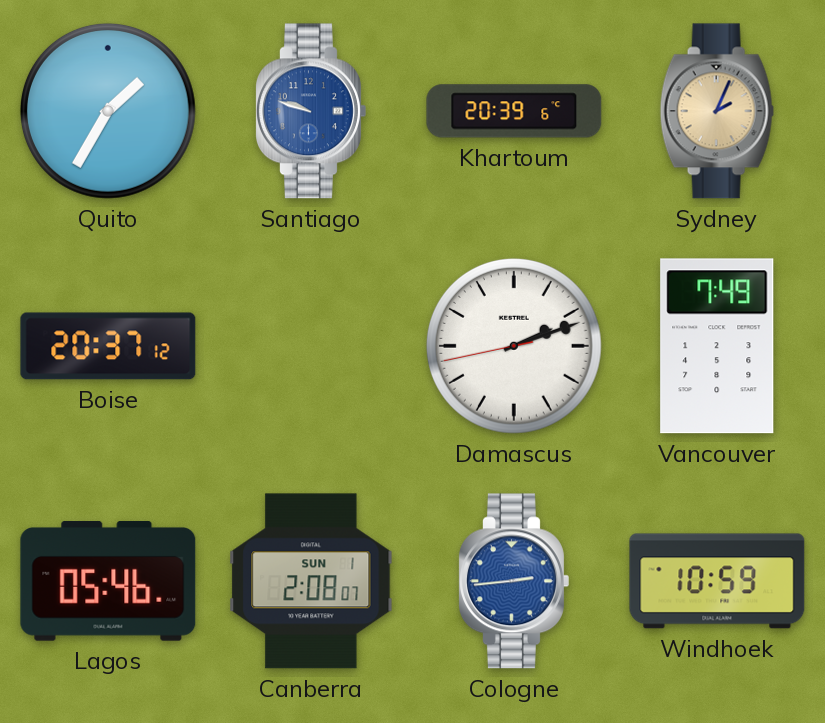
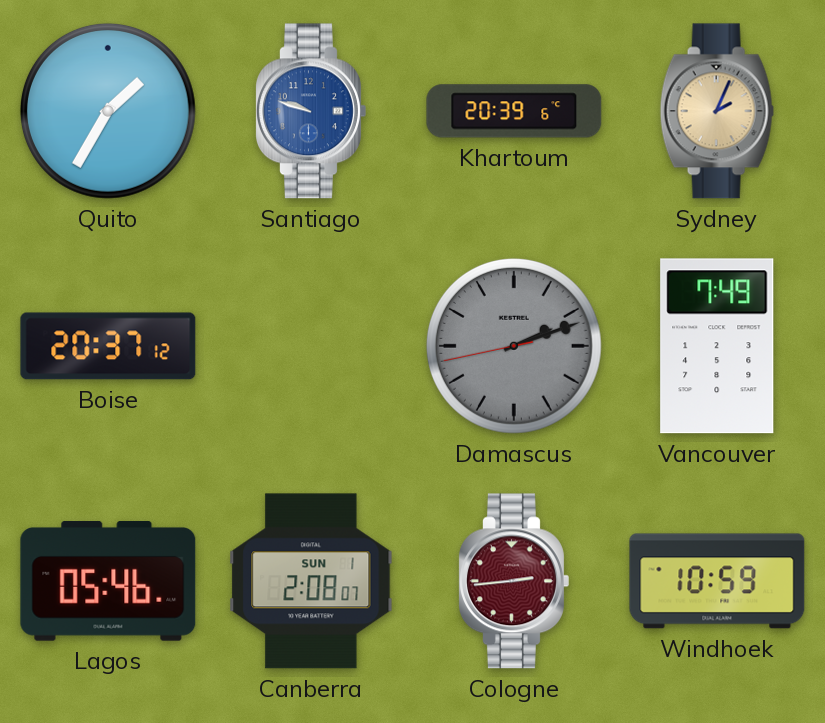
Damascus dial: white -> grey (514, 346)
Cologne dial: blue -> burgundy (514, 581)
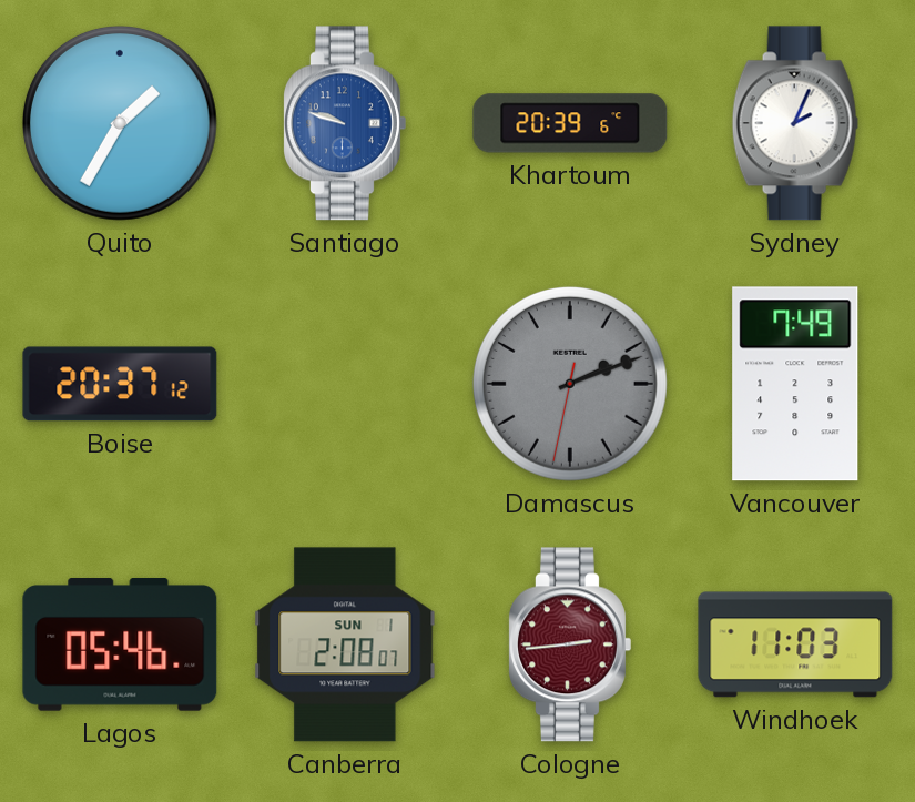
Sydney dial: champagne -> white (795, 123)
Damascus: 2:11:43 -> 2:11:32 (570, 384)
Windhoek: 10:59 -> 11:03 (795, 644)
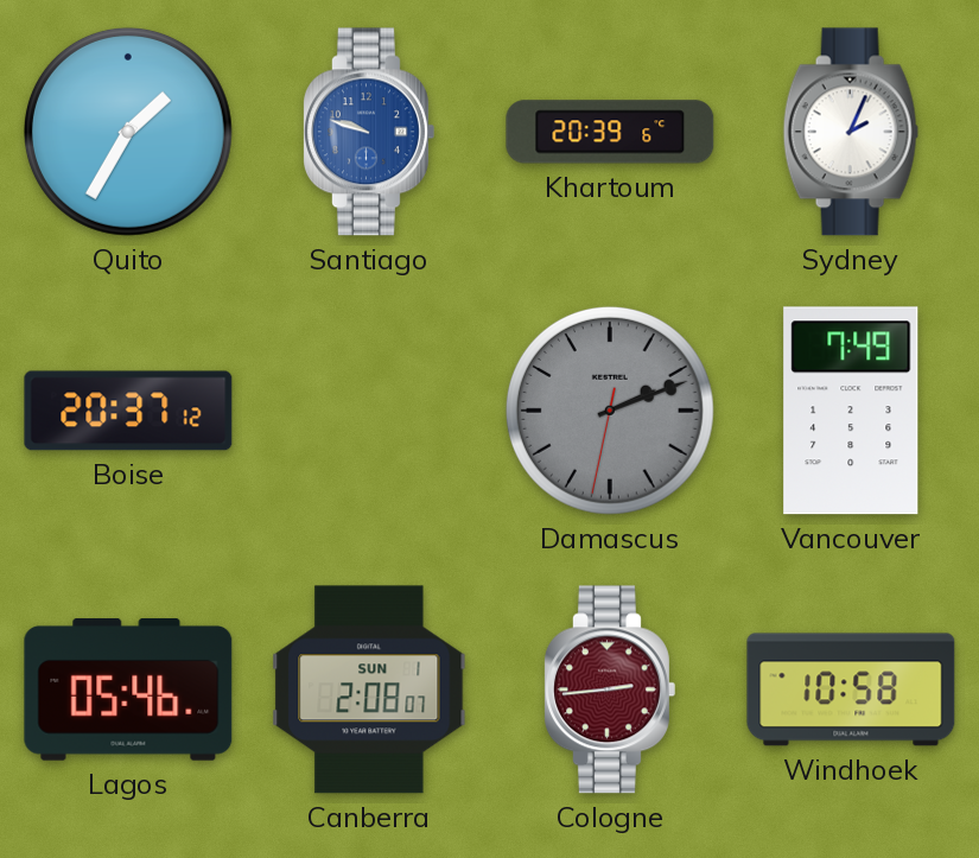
Windhoek: 11:03 -> 10:58 (851, 689)
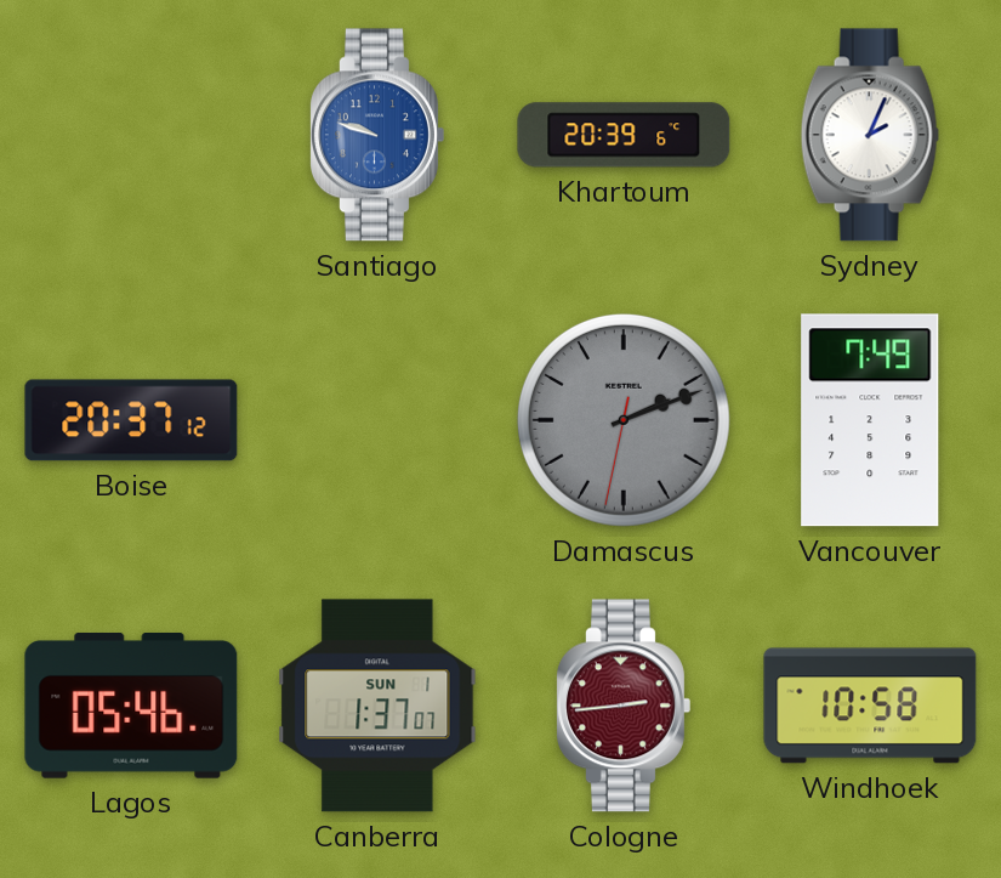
Quito: 1:35 -> none (128, 132)
Canberra: 2:08 -> 1:37 (377, 706)
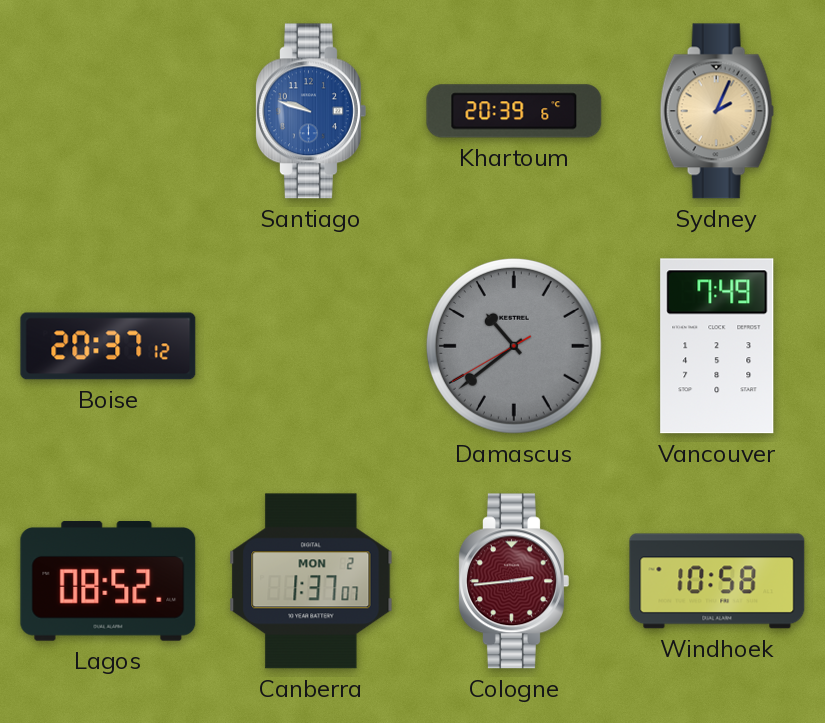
Sydney dial: white -> champagne (717, 111)
Damascus: 2:11 -> 10:38 (514, 346)
Lagos: 05:46 -> 08:52 (108, 582)
Canberra date: SUN 1 -> MON 2 (311, 581)
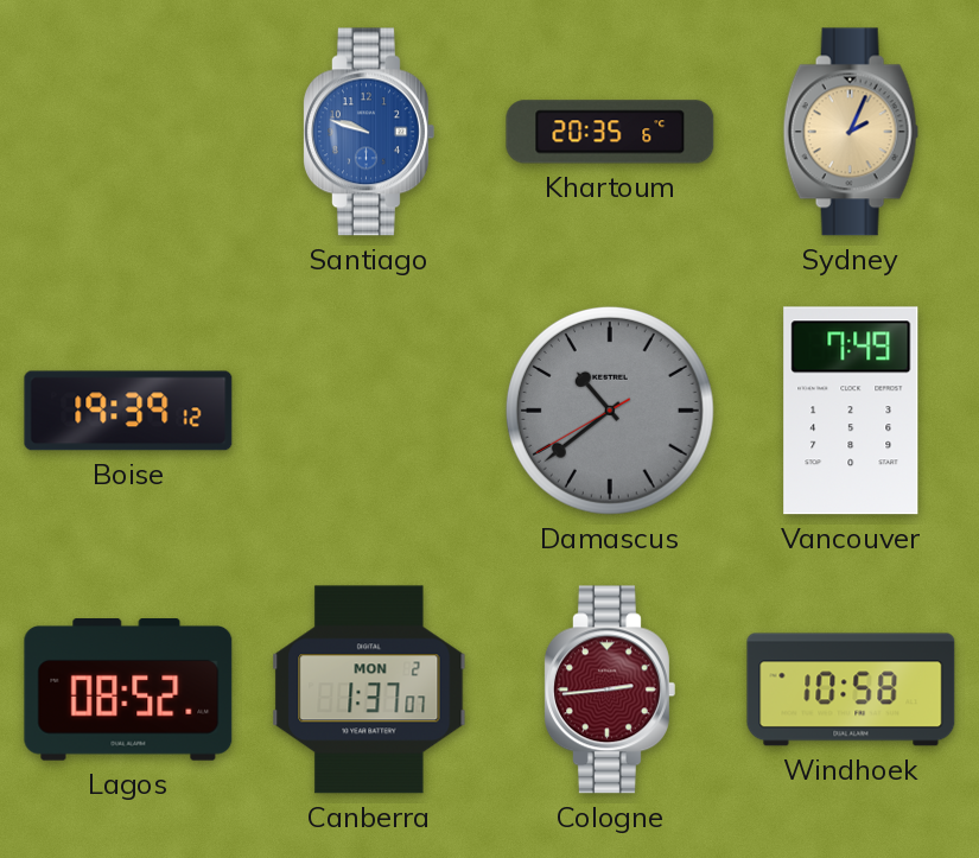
Khartoum: 20:39 -> 20:35 (610, 132)
Boise: 20:37 -> 19:39 (128, 411)
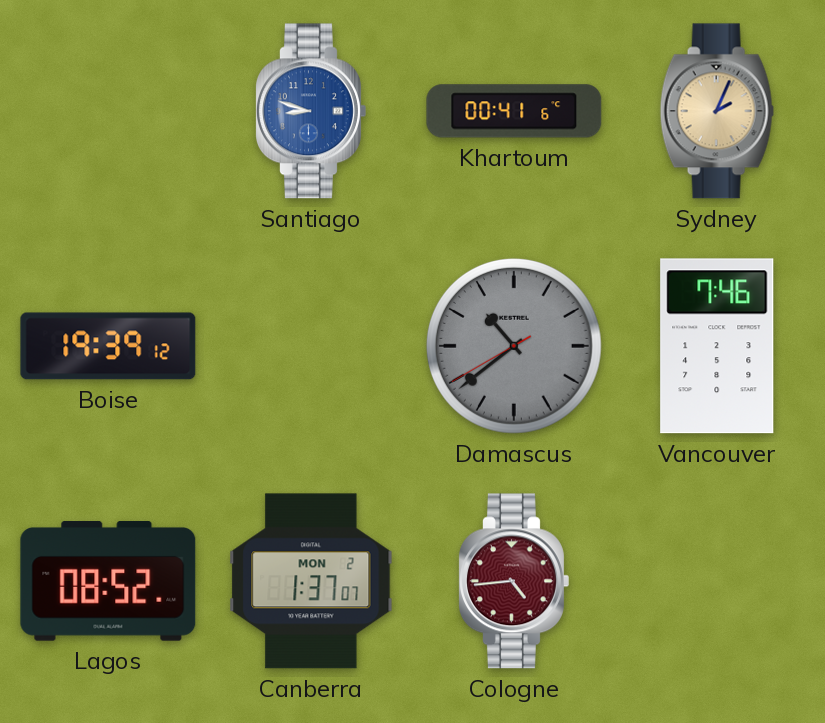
Santiago: 9:48 -> 8:48 (311, 111)
Khartoum: 20:35 -> 00:41 (514, 111)
Vancouver: 7:49 -> 7:46 (717, 346)
Cologne: 2:44 -> 4:44 (514, 581)
Windhoek: 10:58 -> none (851, 689)
